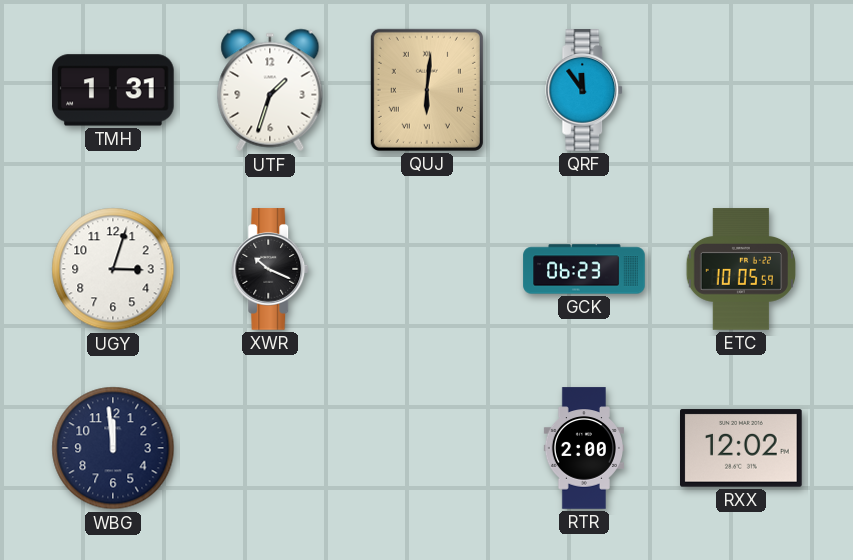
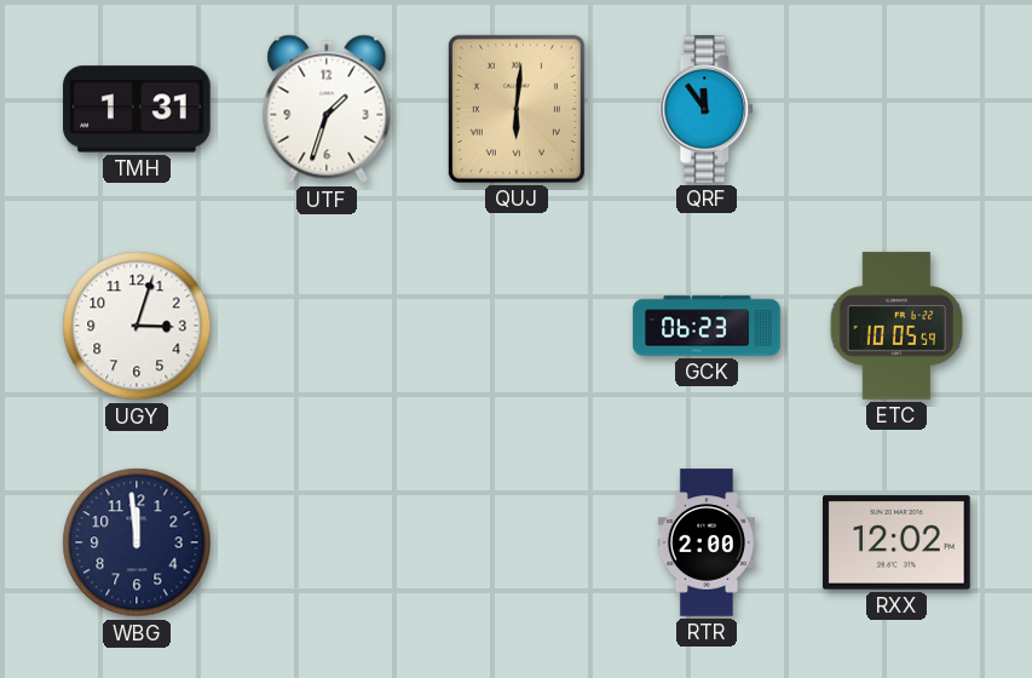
XWR: 10:19 -> none (271, 269)
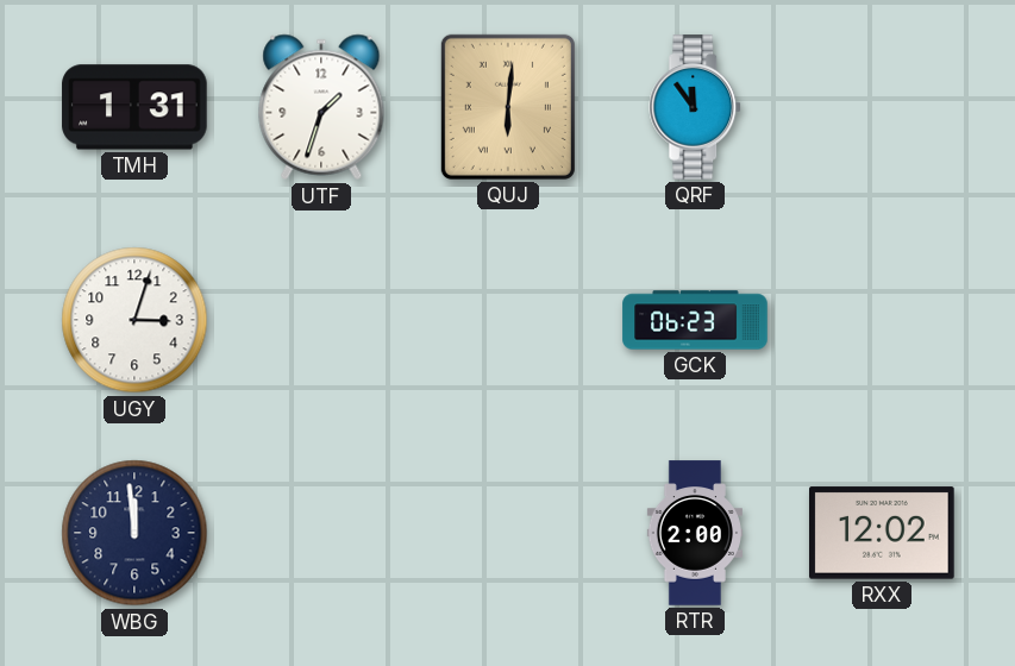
ETC: 10:05 -> none (896, 326)
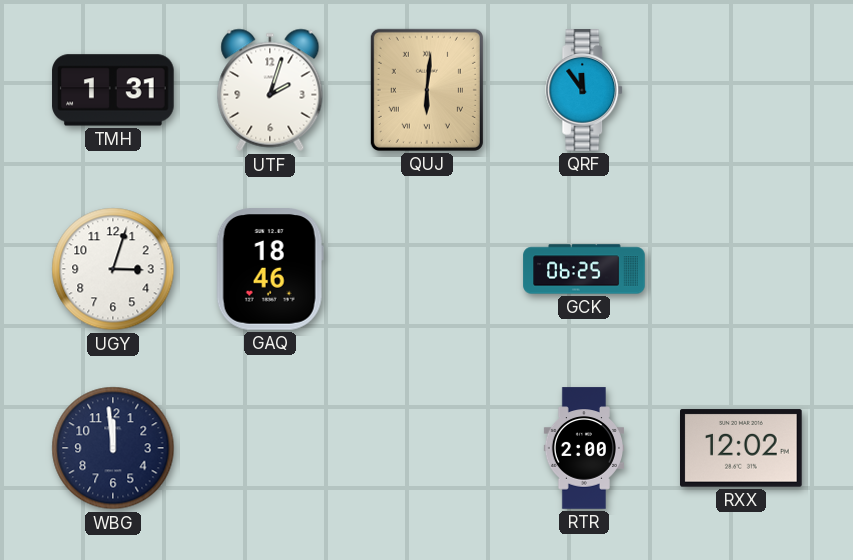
UTF: 1:33 -> 2:03 (270, 90)
GAQ: none -> 18:46 (270, 269)
GCK: 06:23 -> 06:25 (584, 269)
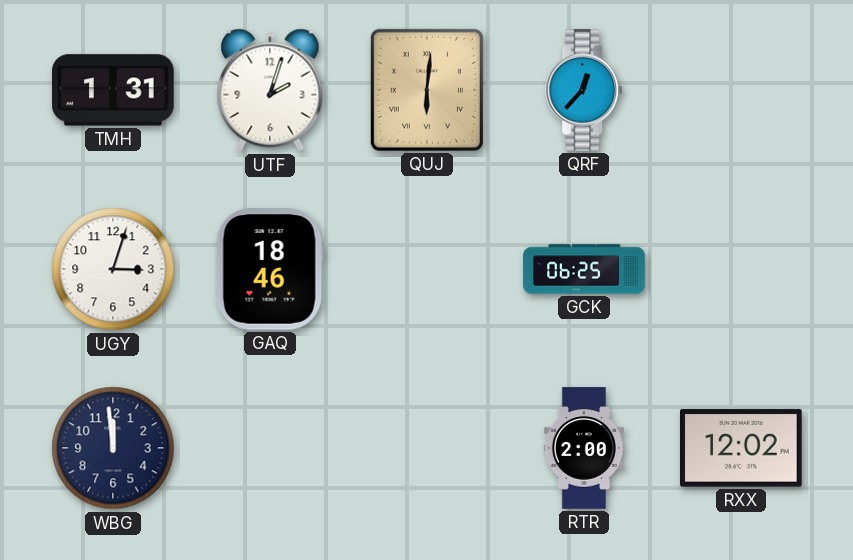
QRF: 11:54 -> 12:37 (585, 90)
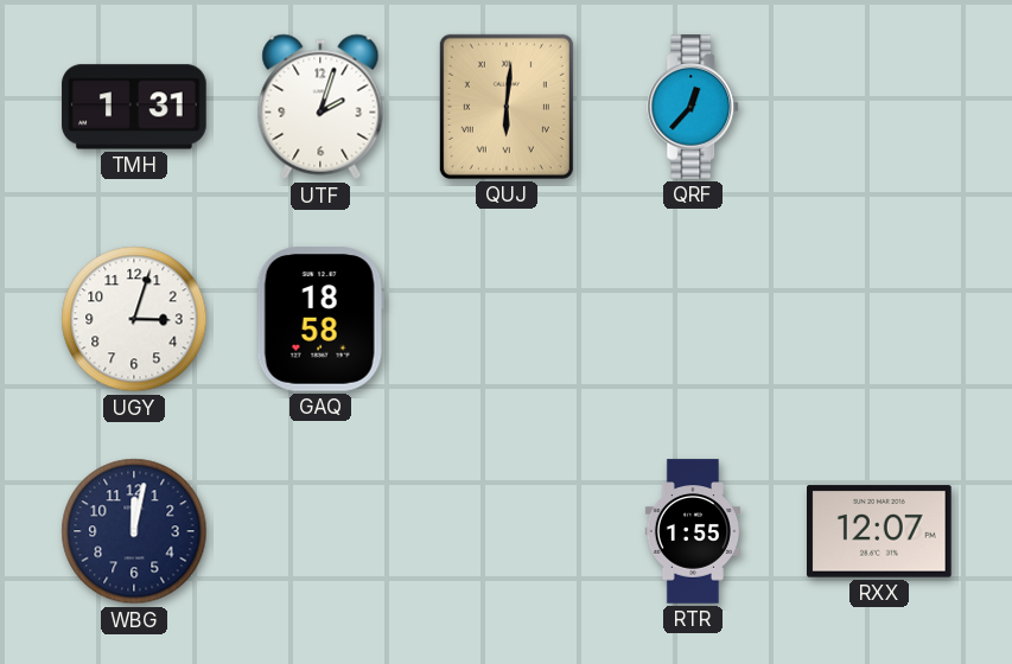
GAQ: 18:46 -> 18:58 (320, 319)
GCK: 06:25 -> none (584, 269)
WBG: 11:59 -> 12:02 (134, 531)
RTR: 2:00 -> 1:55 (692, 531)
RXX: 12:02 -> 12:07 (880, 531)
